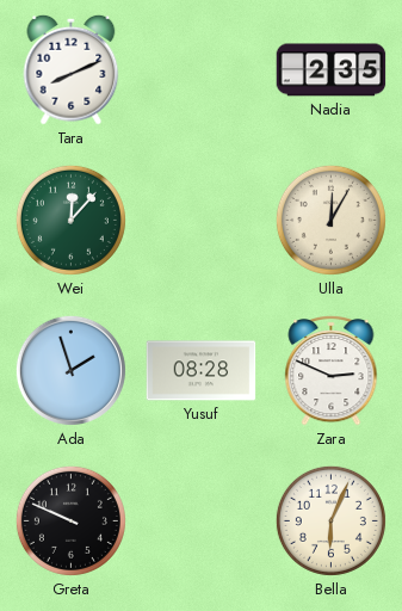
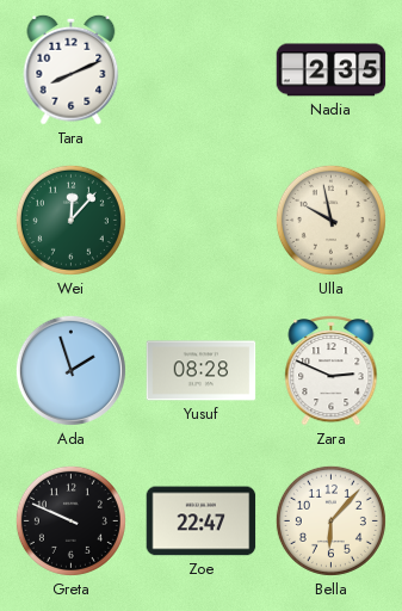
Ulla: 12:05 -> 9:58 (330, 220)
Zoe: none -> 22:47 (202, 521)
Bella: 6:04 -> 6:07 (330, 520)
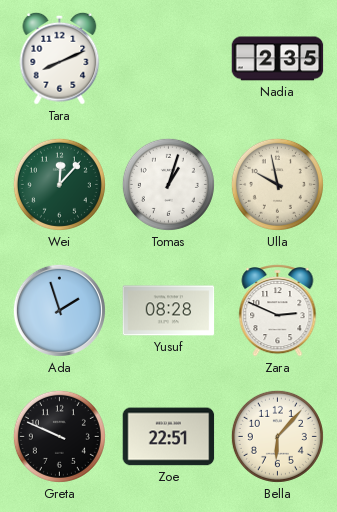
Tomas: none -> 1:03 (168, 184)
Zoe: 22:47 -> 22:51 (169, 437)
